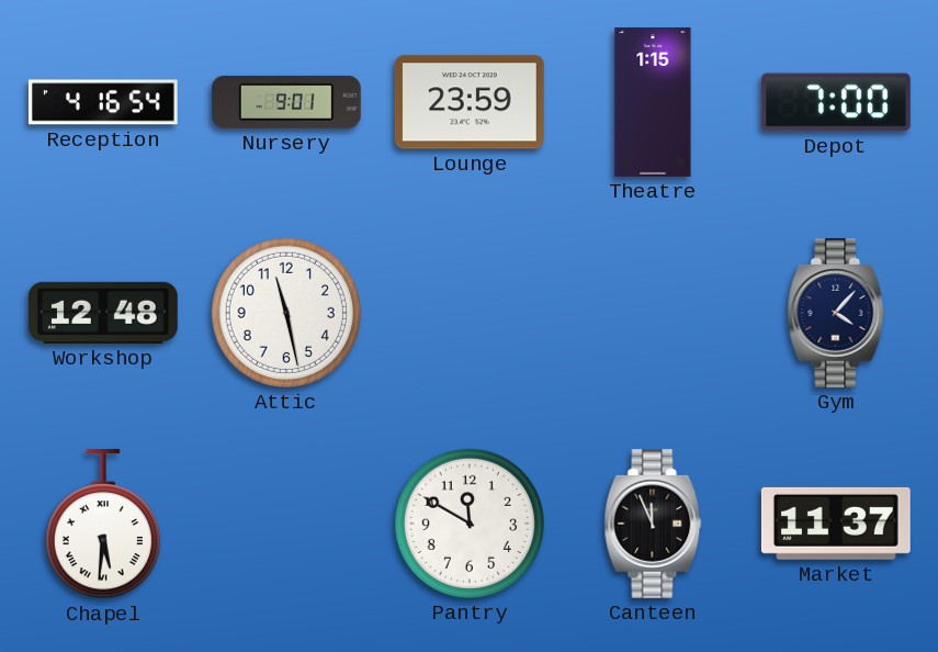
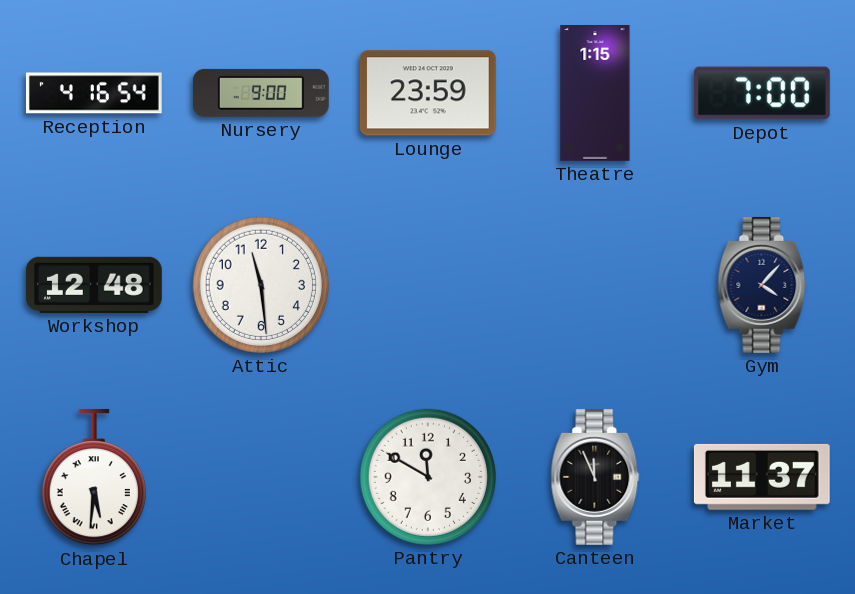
Nursery: 9:01 -> 9:00 (261, 93)
Attic: 11:28 -> 11:29 (261, 285)
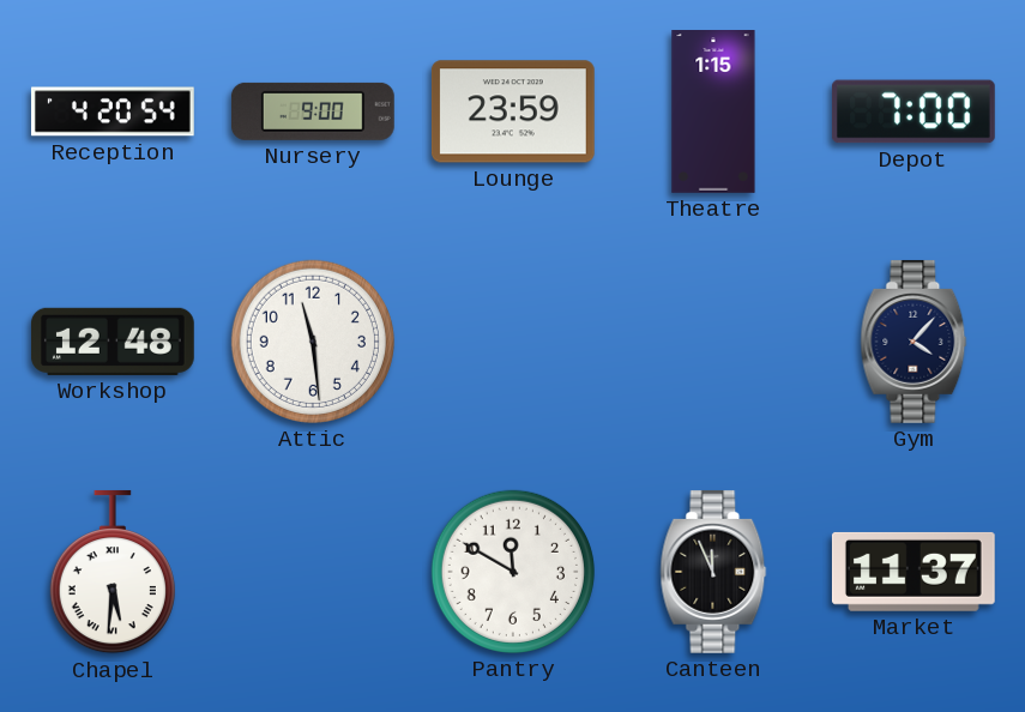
Reception: 4:16 -> 4:20 (113, 111)
